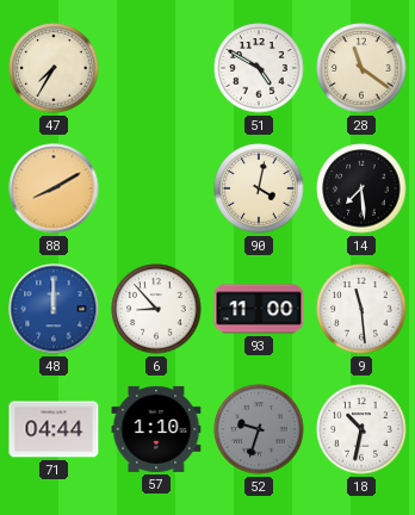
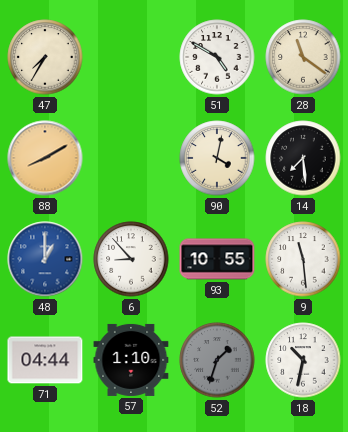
48: 12:00 -> 1:00 (45, 259)
93: 11:00 -> 10:55 (217, 259)
52: 9:33 -> 1:33 (217, 360)
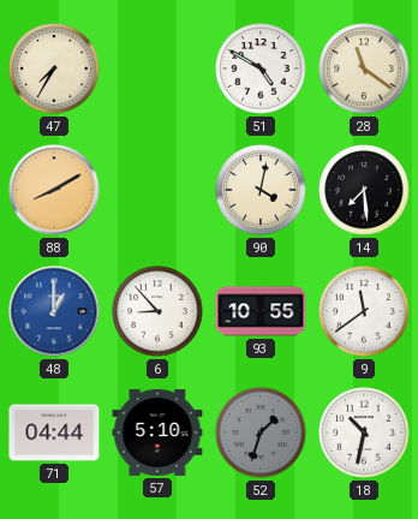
9: 11:29 -> 11:39 (364, 311)
57: 1:10 -> 5:10 (157, 432)
